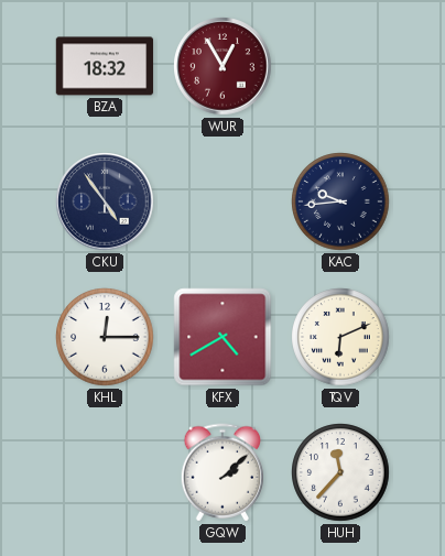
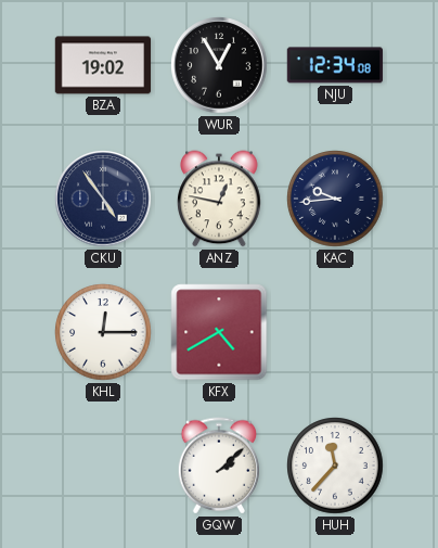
BZA: 18:32 -> 19:02 (103, 65)
WUR dial: burgundy -> black (219, 65)
NJU: none -> 12:34 (334, 65)
ANZ: none -> 12:47 (219, 199)
TQV: 6:11 -> none (340, 337)
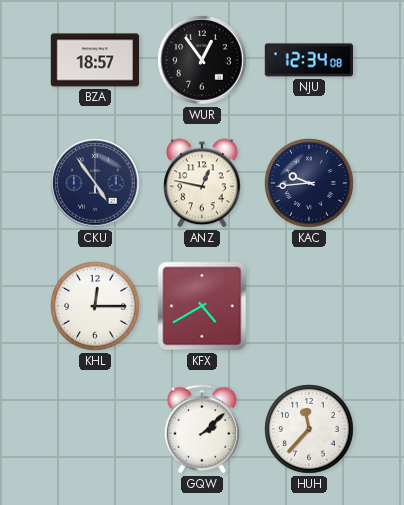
BZA: 19:02 -> 18:57 (95, 60)
WUR: 12:55 -> 12:54 (202, 60)
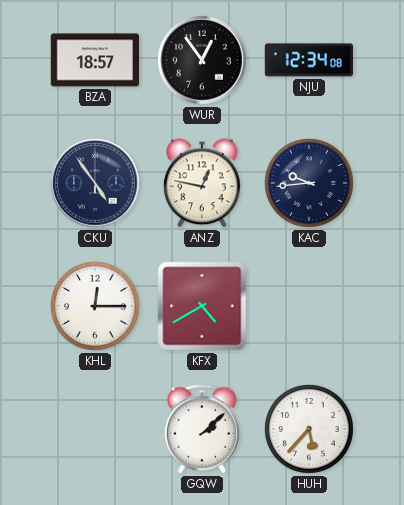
HUH: 11:37 -> 5:37 (309, 429)
